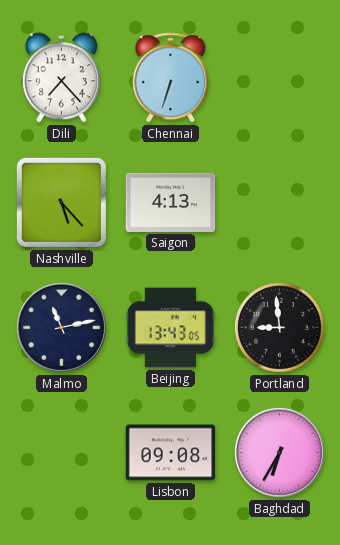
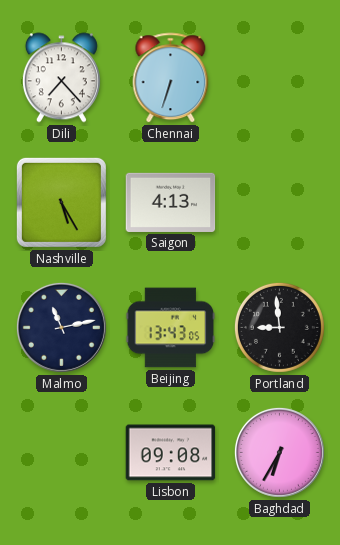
Nashville: 5:23 -> 5:25 (61, 202)
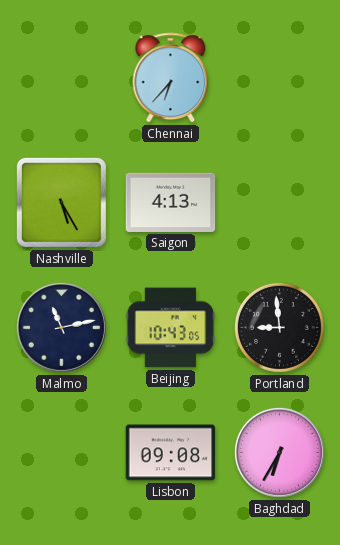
Dili: 7:23 -> none (61, 78)
Chennai: 6:33 -> 6:37 (171, 78)
Beijing: 13:43 -> 10:43 (171, 328)
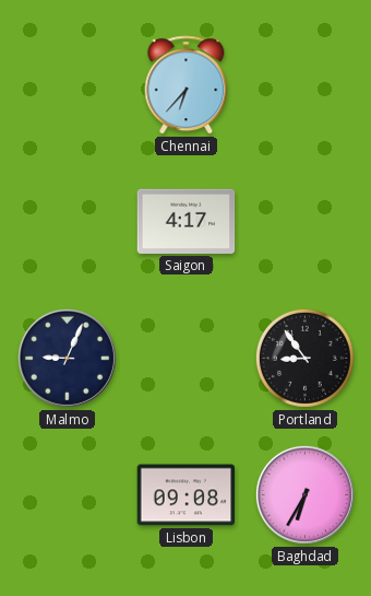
Nashville: 5:25 -> none (61, 202)
Saigon: 4:13 -> 4:17 (187, 221)
Malmo: 11:13 -> 9:04 (67, 358)
Beijing: 10:43 -> none (171, 328)
Portland: 8:59 -> 8:54 (304, 358)
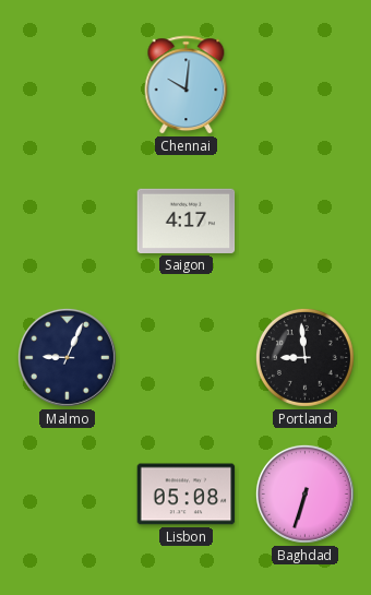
Chennai: 6:37 -> 10:01 (187, 85)
Portland: 8:54 -> 8:59 (304, 357)
Lisbon: 09:08 -> 05:08 (187, 495)
Baghdad: 6:35 -> 6:33 (304, 493)
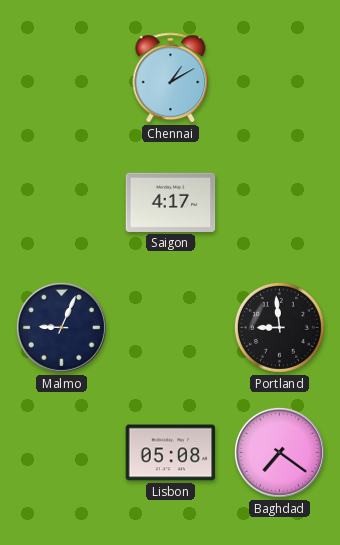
Chennai: 10:01 -> 1:10 (171, 78)
Baghdad: 6:33 -> 7:21 (279, 452)
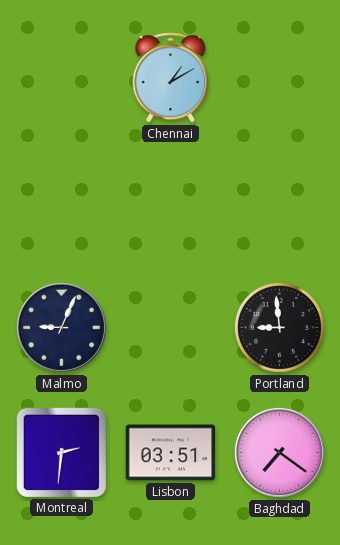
Saigon: 4:17 -> none (171, 202)
Montreal: none -> 2:31 (61, 452)
Lisbon: 05:08 -> 03:51 (171, 453)
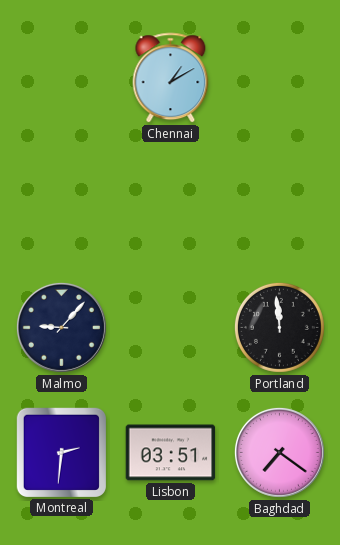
Malmo: 9:04 -> 9:07 (61, 327)
Portland: 8:59 -> 11:59 (279, 327)
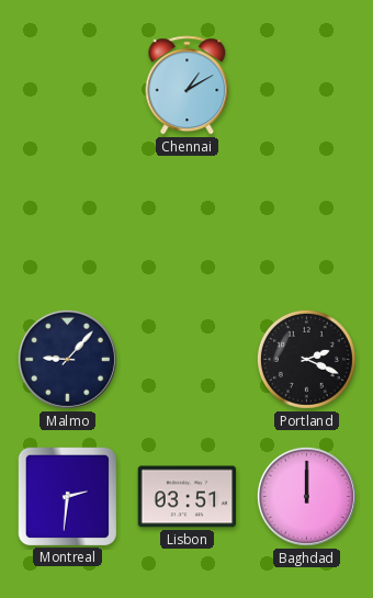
Portland: 11:59 -> 2:19 (306, 359)
Baghdad: 7:21 -> 12:00 (306, 496)
